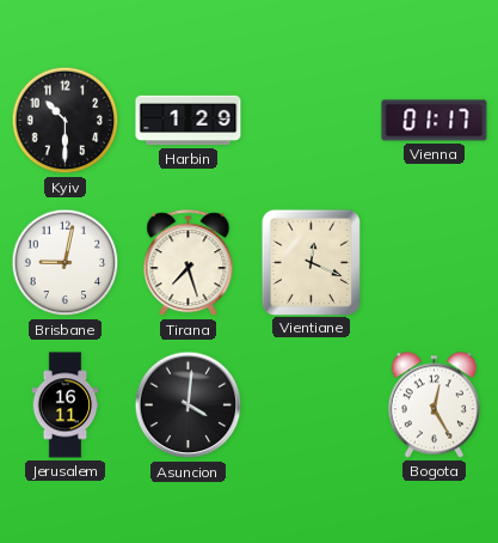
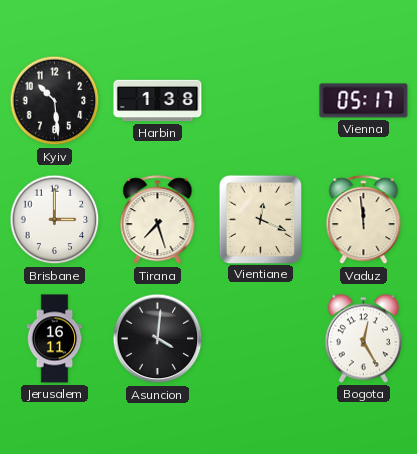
Kyiv: 10:30 -> 10:29 (55, 101)
Harbin: 1:29 -> 1:38 (158, 101)
Vienna: 01:17 -> 05:17 (364, 101)
Brisbane: 9:02 -> 3:00 (55, 220)
Vaduz: none -> 11:59 (364, 220)
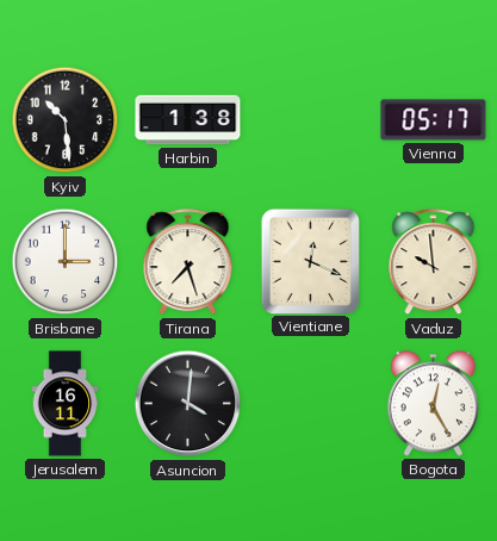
Vaduz: 11:59 -> 9:59 (434, 262)
